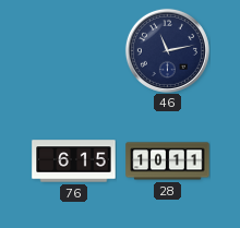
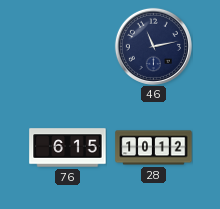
28: 10:11 -> 10:12 (154, 148)
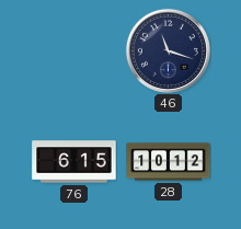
46: 11:13 -> 11:18 (168, 50)
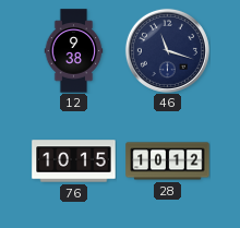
12: none -> 9:38 (74, 51)
76: 6:15 -> 10:15 (74, 161)
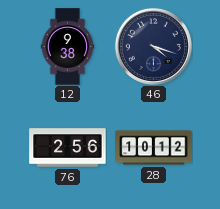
46: 11:18 -> 4:18 (153, 46)
76: 10:15 -> 2:56 (68, 148)
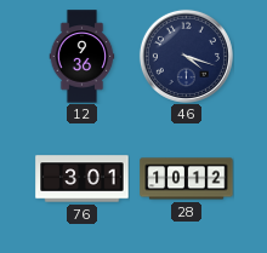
12: 9:38 -> 9:36 (83, 57)
76: 2:56 -> 3:01 (83, 179)
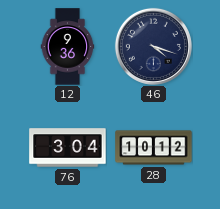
76: 3:01 -> 3:04 (68, 148)
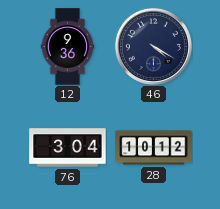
46: 4:18 -> 4:20 (153, 46)
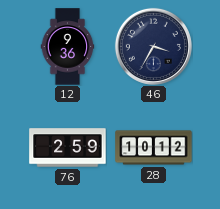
46: 4:20 -> 3:35 (153, 46)
76: 3:04 -> 2:59 (68, 148)
